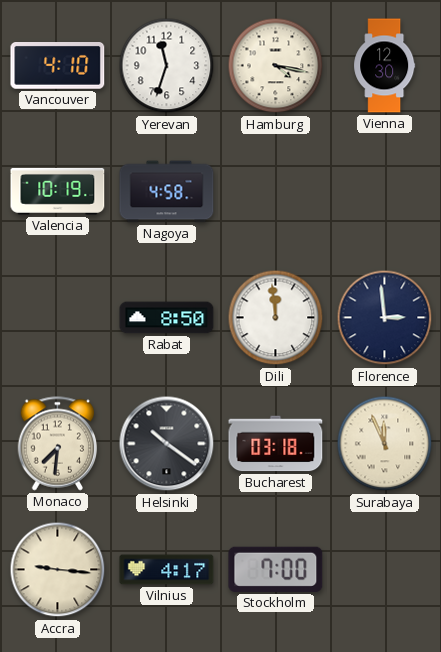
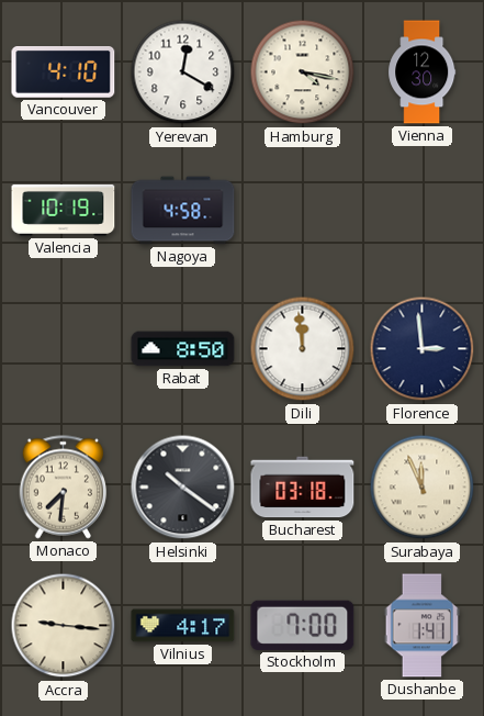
Yerevan: 11:33 -> 12:20 (183, 72)
Dushanbe: none -> 1:41 (423, 626)
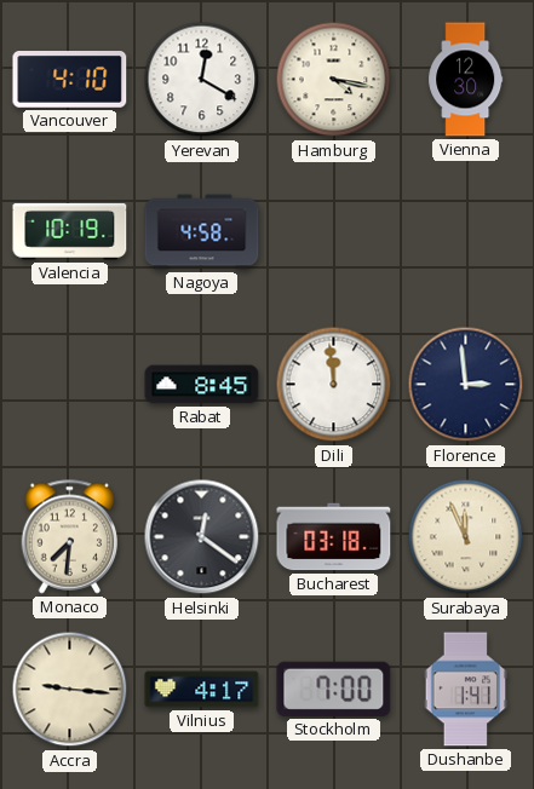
Rabat: 8:50 -> 8:45 (202, 385)
Helsinki: 10:21 -> 12:21 (202, 537)
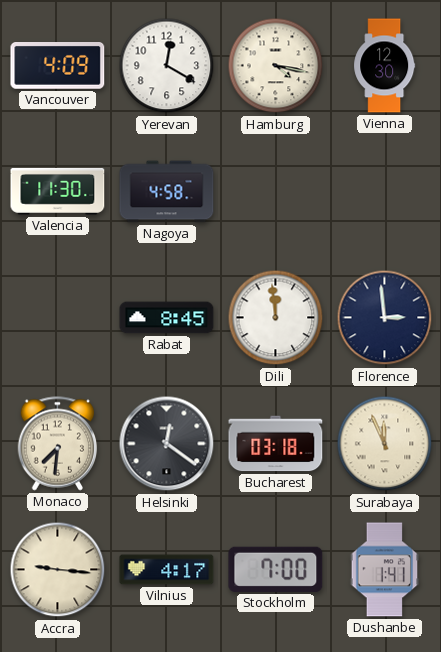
Vancouver: 4:10 -> 4:09 (58, 66)
Valencia: 10:19 -> 11:30 (58, 191)
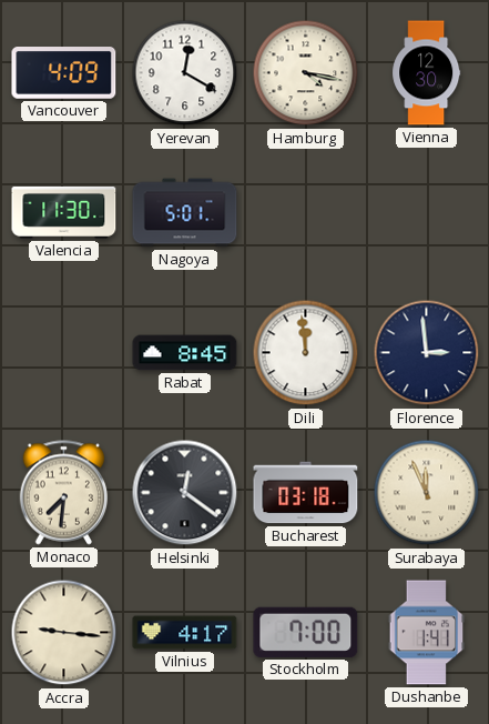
Nagoya: 4:58 -> 5:01 (185, 213)
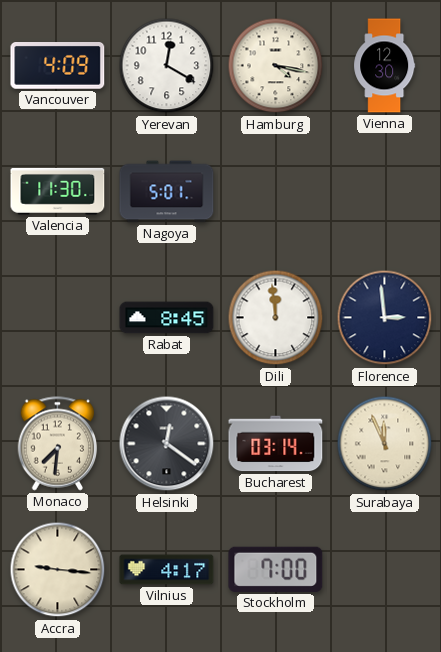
Bucharest: 03:18 -> 03:14 (276, 444)
Dushanbe: 1:41 -> none (427, 633)
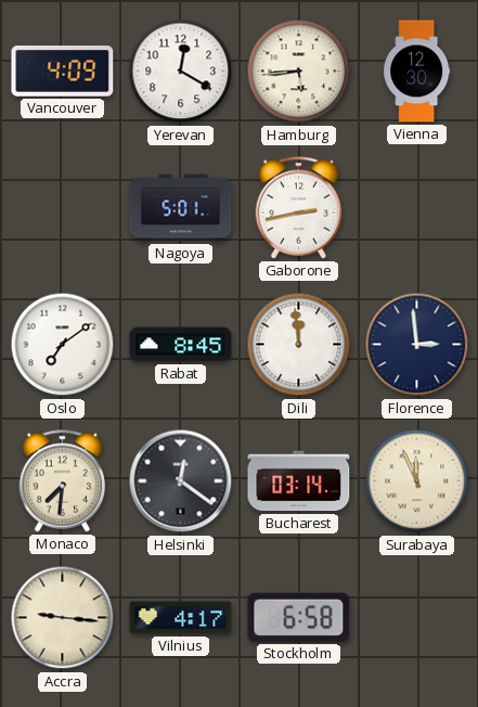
Hamburg: 4:17 -> 5:44 (299, 72)
Valencia: 11:30 -> none (58, 191)
Gaborone: none -> 2:43 (299, 208)
Oslo: none -> 7:09 (63, 345)
Stockholm: 7:00 -> 6:58 (299, 617)
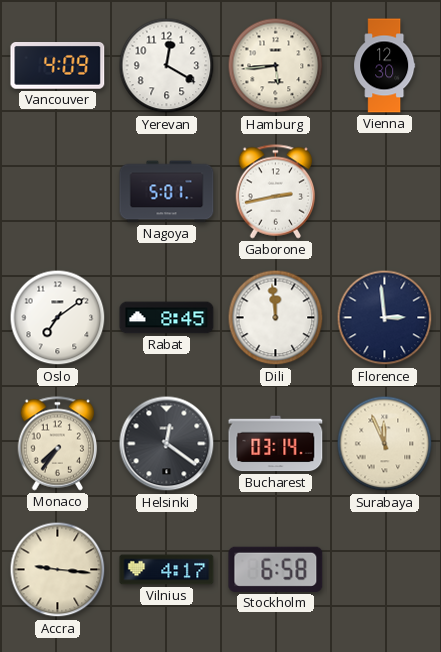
Monaco: 7:31 -> 7:36 (58, 444)
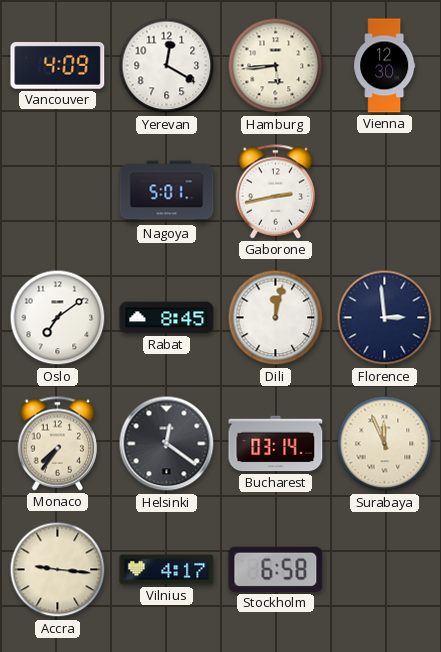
Dili: 11:59 -> 12:02 (276, 318)
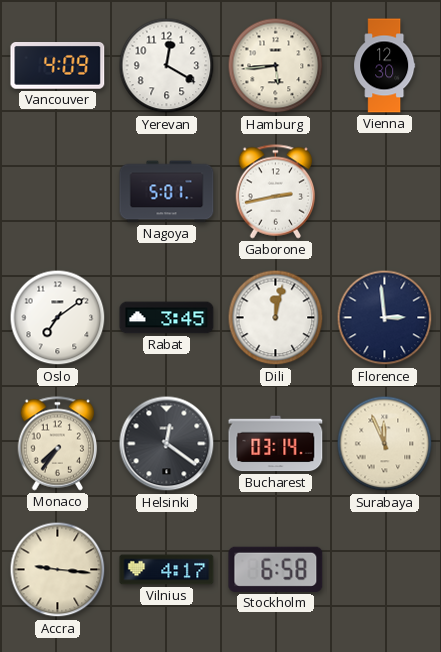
Rabat: 8:45 -> 3:45 (167, 318)
